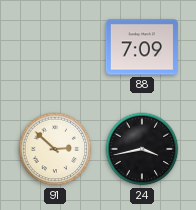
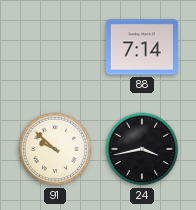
88: 7:09 -> 7:14 (142, 47)
91: 2:52 -> 9:52 (55, 149)
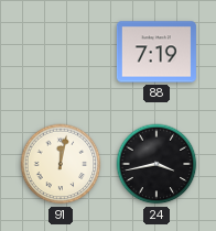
88: 7:14 -> 7:19 (156, 52)
91: 9:52 -> 12:02 (61, 164)
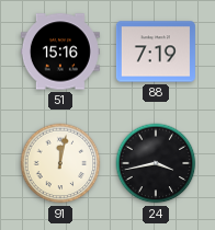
51: none -> 15:16 (60, 51)
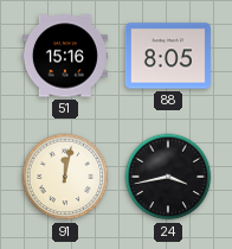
88: 7:19 -> 8:05 (168, 56)
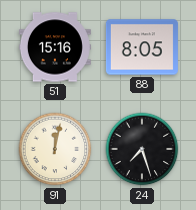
24: 3:43 -> 7:27 (142, 149)
